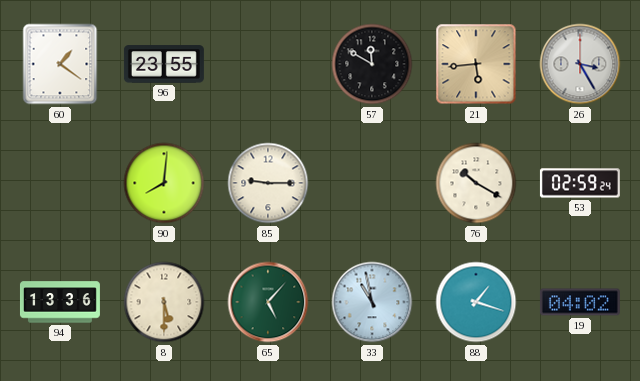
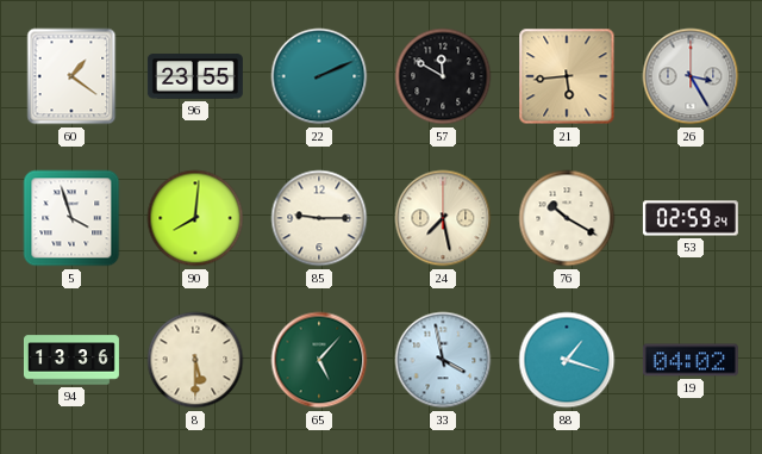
22: none -> 2:11 (319, 76)
5: none -> 3:57 (71, 218)
24: none -> 7:28 (443, 218)
33: 10:58 -> 3:58 (443, 360)
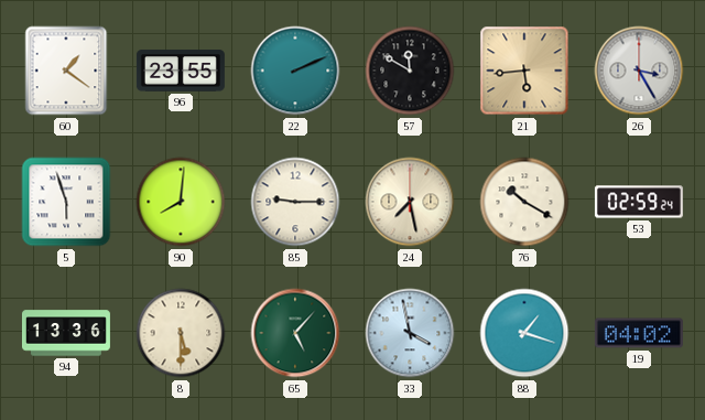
5: 3:57 -> 5:57 (66, 202)
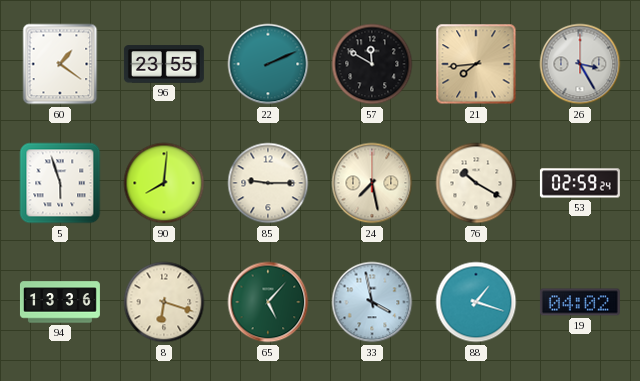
21: 5:44 -> 7:44 (476, 64)
8: 5:30 -> 6:18 (164, 302)
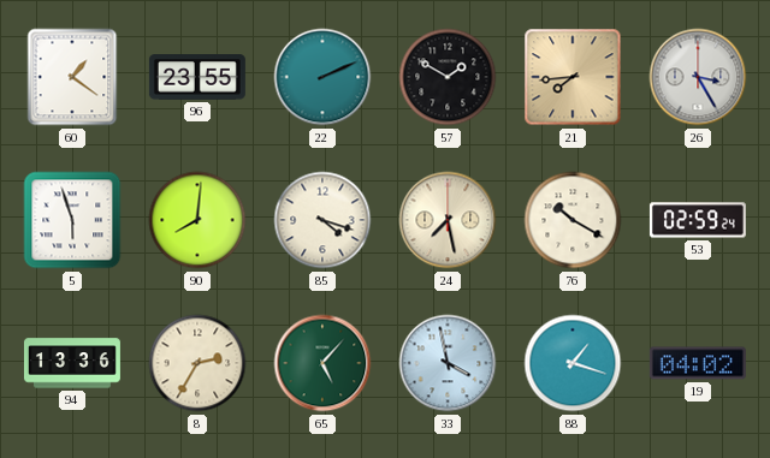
57: 11:50 -> 1:50 (448, 77)
85: 9:15 -> 4:18 (322, 220)
8: 6:18 -> 2:35 (197, 363)
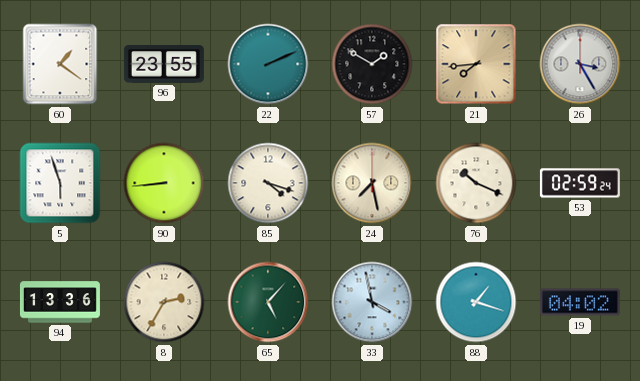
90: 8:01 -> 8:44 (164, 183)
76: 10:20 -> 10:19 (476, 183)
